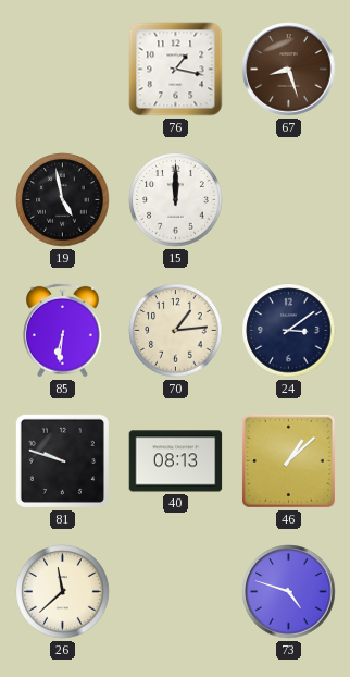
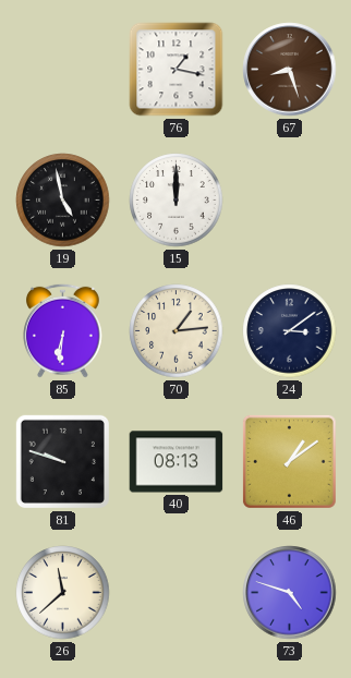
46: 1:08 -> 1:09 (289, 461)
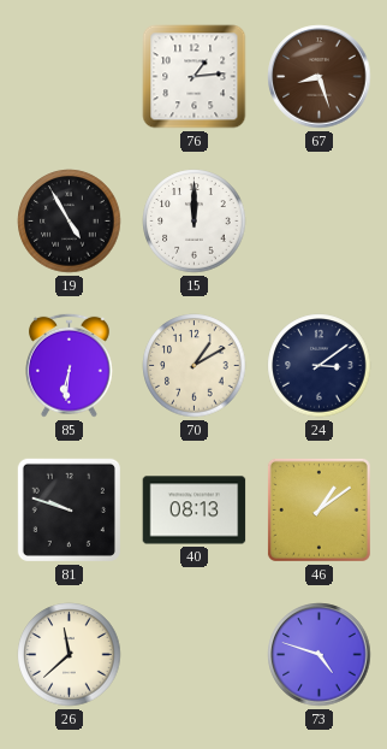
76: 1:17 -> 1:14 (195, 77)
19: 4:58 -> 4:55 (70, 222)
70: 1:14 -> 1:10 (195, 366)
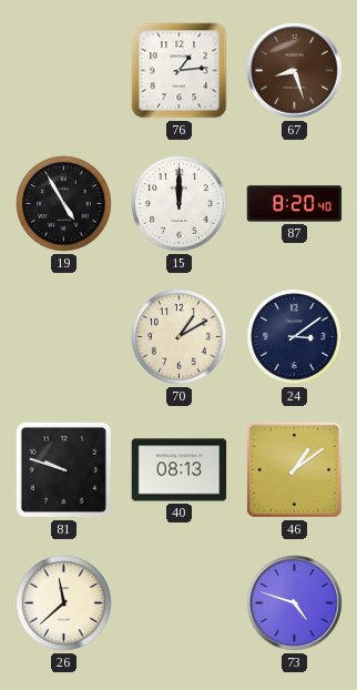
87: none -> 8:20 (295, 204)
85: 6:31 -> none (70, 365)
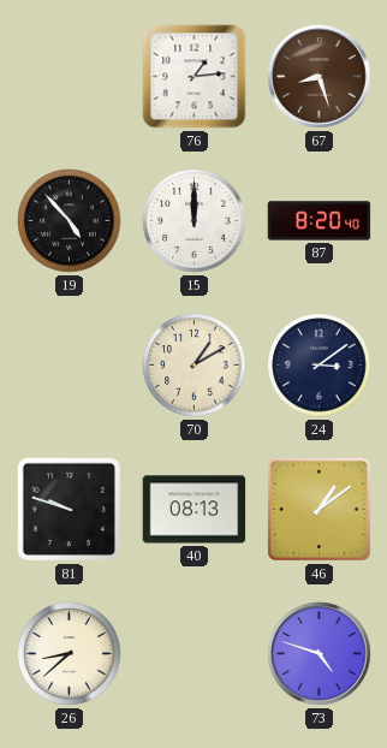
19: 4:55 -> 4:53 (70, 221)
26: 11:38 -> 8:38 (70, 654)
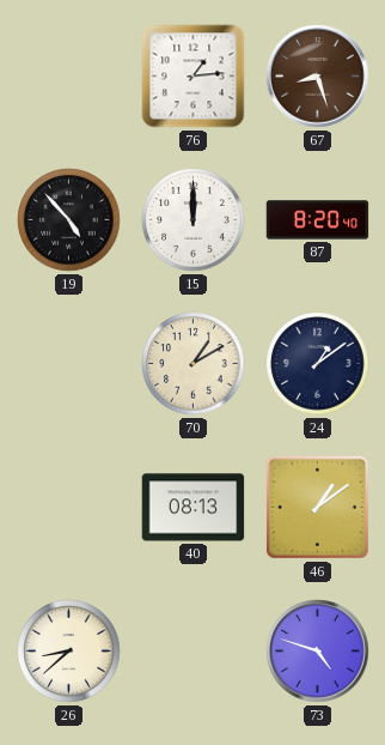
24: 3:09 -> 1:09 (318, 364)
81: 9:48 -> none (69, 509)
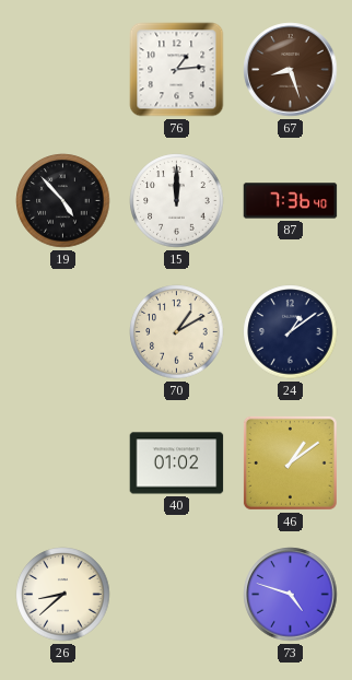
87: 8:20 -> 7:36 (291, 201)
40: 08:13 -> 01:02 (177, 464)
